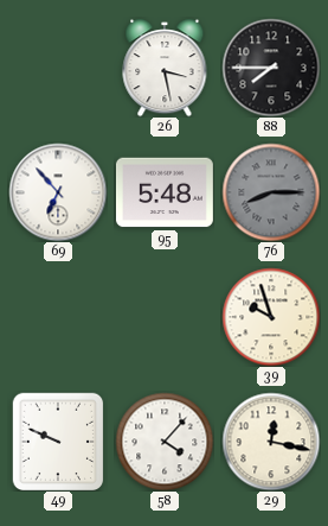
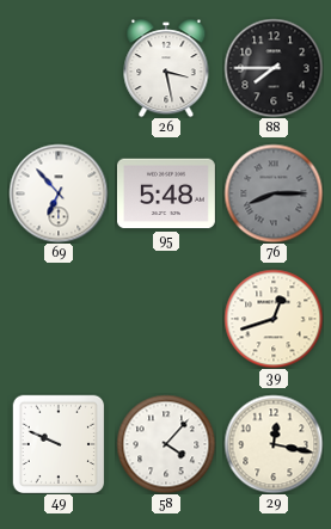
39: 9:57 -> 12:42 (274, 319)
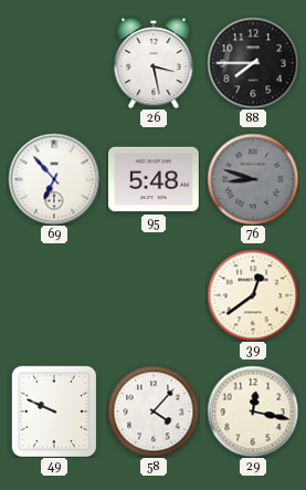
76: 8:15 -> 8:48 (253, 179)
39: 12:42 -> 12:39 (253, 295)
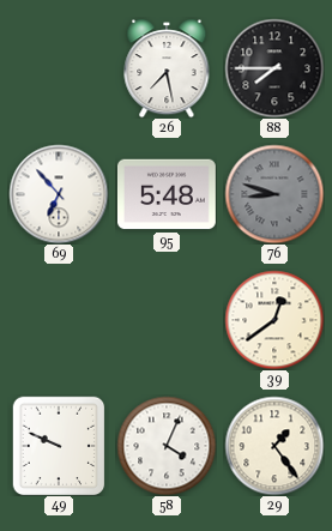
26: 3:28 -> 7:28 (167, 68)
58: 4:07 -> 4:04 (167, 446)
29: 12:17 -> 1:24 (274, 446)
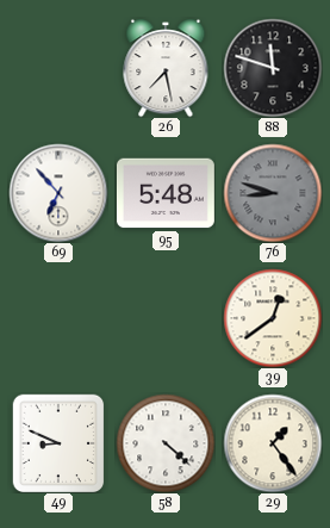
88: 7:45 -> 11:48 (273, 68)
49: 9:49 -> 8:49 (58, 443)
58: 4:04 -> 4:22 (166, 443)
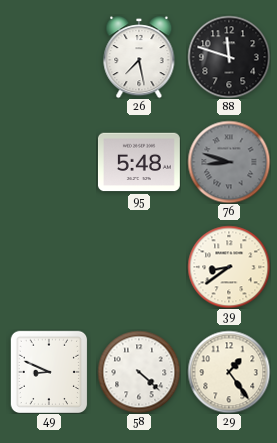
69: 6:53 -> none (58, 193)
39: 12:39 -> 8:39 (229, 267)
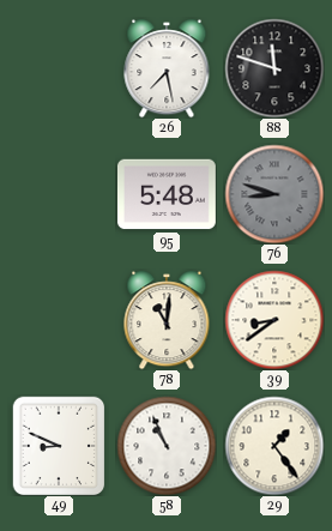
78: none -> 11:01 (167, 320)
58: 4:22 -> 10:56 (167, 446)
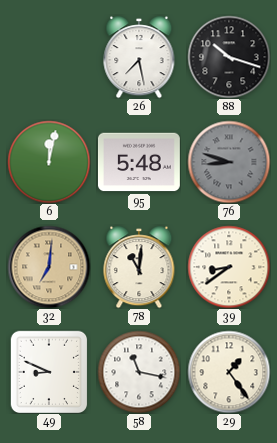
88: 11:48 -> 10:18 (229, 57)
6: none -> 12:02 (49, 162)
32: none -> 7:01 (49, 267)
58: 10:56 -> 11:17 (139, 372)
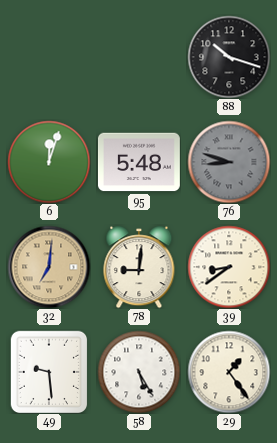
26: 7:28 -> none (139, 57)
6: 12:02 -> 12:03 (49, 162)
78: 11:01 -> 9:01 (139, 267)
49: 8:49 -> 9:29 (49, 372)
58: 11:17 -> 5:25 (139, 372)
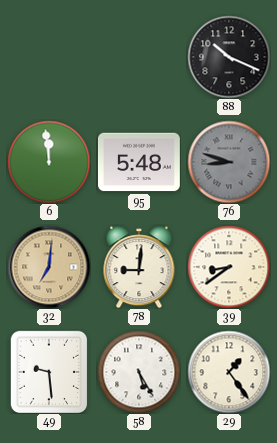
88: 10:18 -> 10:19 (229, 57)
6: 12:03 -> 11:59 (49, 162)
